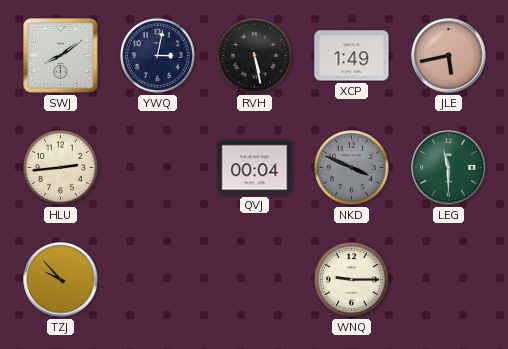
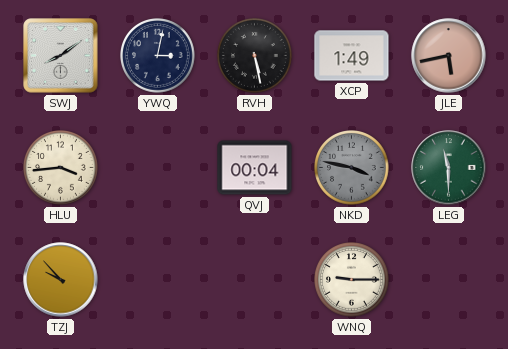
HLU: 2:44 -> 3:44 (61, 168)
NKD: 3:49 -> 3:47 (352, 168)
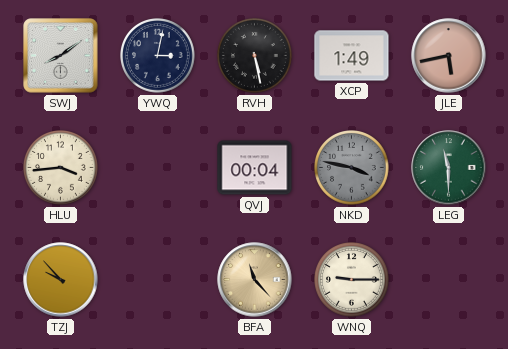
BFA: none -> 11:23 (255, 280)
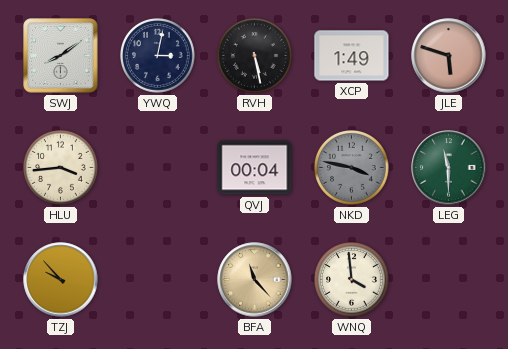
JLE: 5:43 -> 5:48 (449, 56)
WNQ: 9:15 -> 3:59 (352, 280)
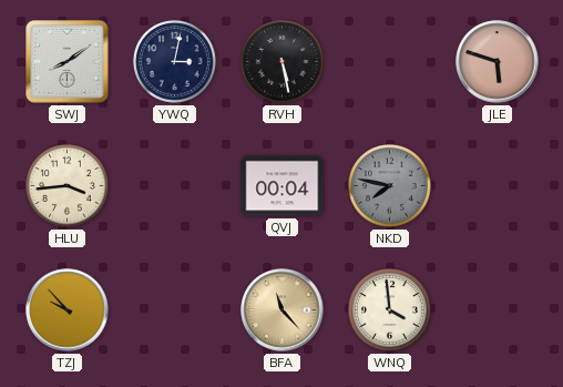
XCP: 1:49 -> none (352, 56)
NKD: 3:47 -> 7:47 (390, 186)
LEG: 11:30 -> none (449, 168)
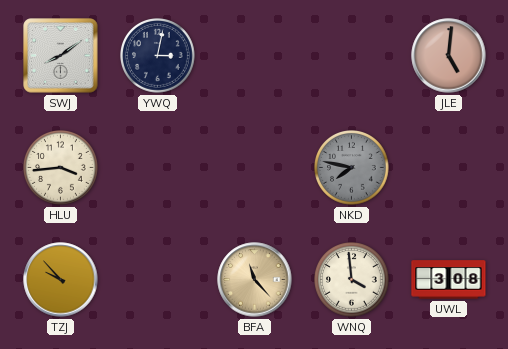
RVH: 5:28 -> none (283, 62)
JLE: 5:48 -> 5:01 (449, 56)
QVJ: 00:04 -> none (283, 186)
UWL: none -> 3:08 (449, 280)
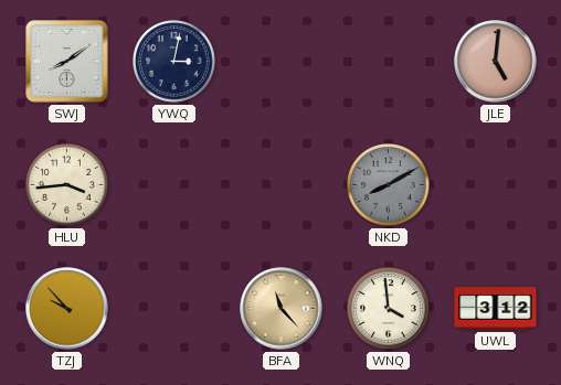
NKD: 7:47 -> 8:10 (389, 185)
UWL: 3:08 -> 3:12 (496, 309)
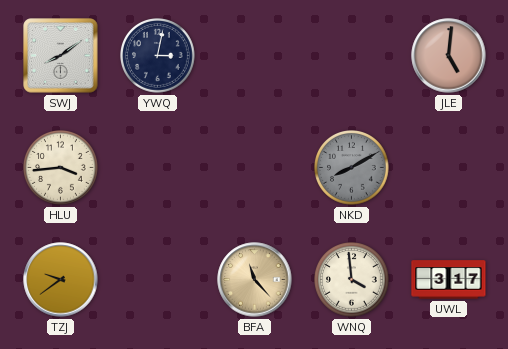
TZJ: 9:53 -> 9:39 (61, 280)
UWL: 3:12 -> 3:17 (449, 280)
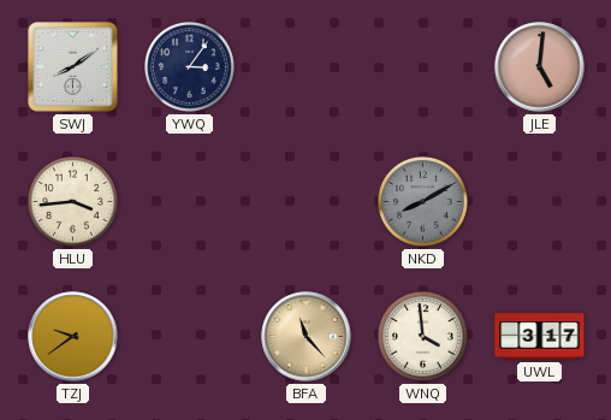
YWQ: 3:02 -> 3:06 (190, 67)
